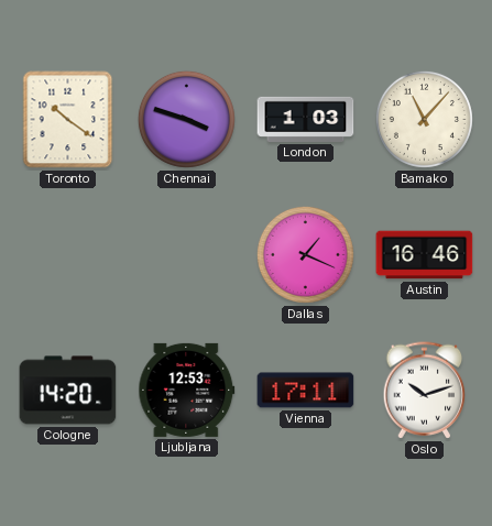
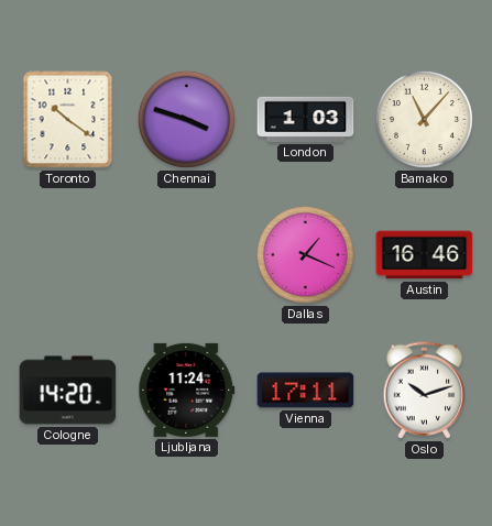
Ljubljana: 12:53 -> 11:24 (187, 390)
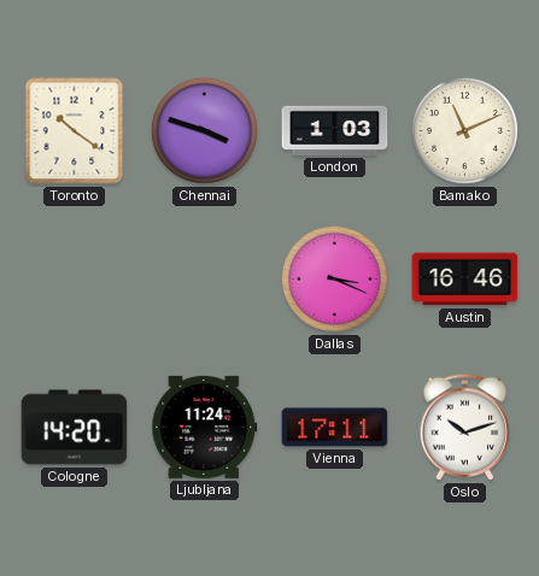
Bamako: 11:07 -> 11:11 (464, 130)
Dallas: 1:19 -> 3:19 (334, 278)
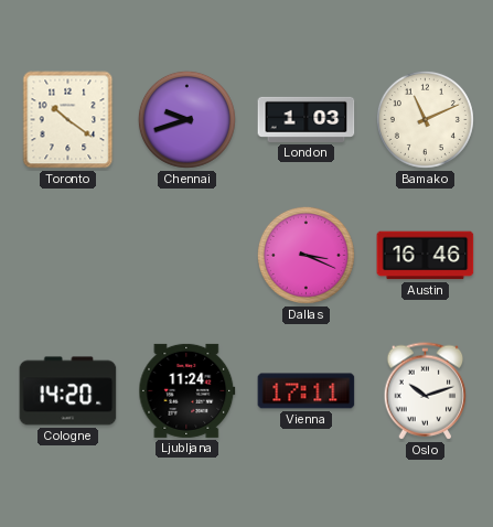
Chennai: 3:48 -> 9:42 (186, 119)
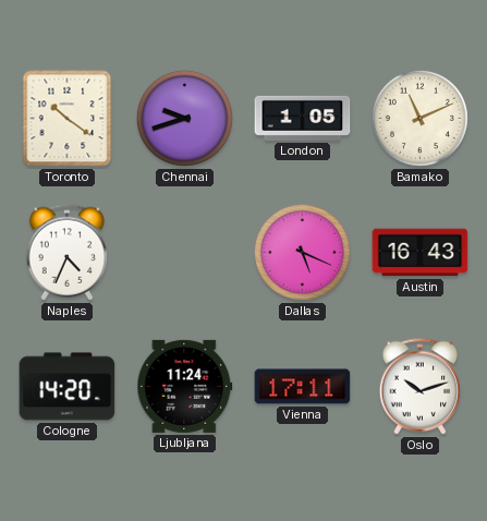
London: 1:03 -> 1:05 (303, 118)
Naples: none -> 4:34 (68, 253)
Dallas: 3:19 -> 5:19 (302, 252)
Austin: 16:46 -> 16:43 (421, 253)
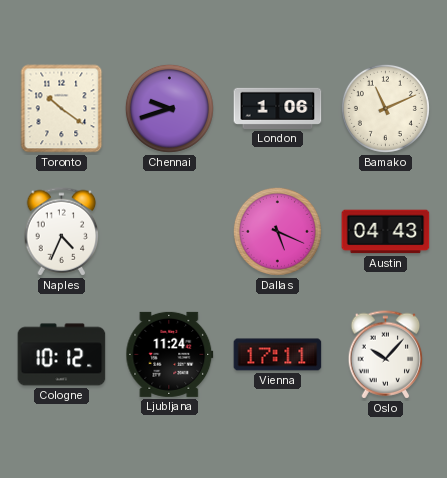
London: 1:05 -> 1:06 (278, 108)
Austin: 16:43 -> 04:43 (386, 232)
Cologne: 14:20 -> 10:12 (62, 355)
Oslo: 10:12 -> 10:07 (386, 355)
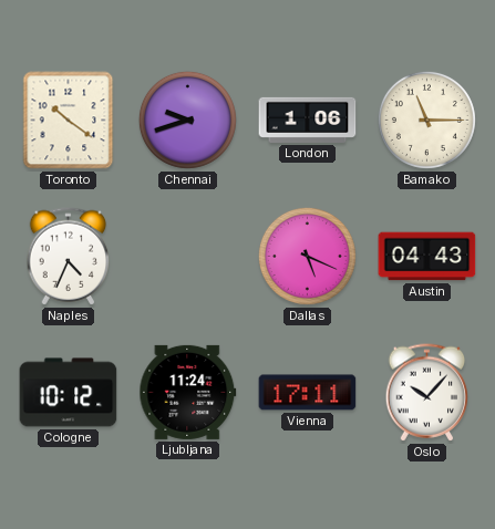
Bamako: 11:11 -> 11:15 (426, 120)
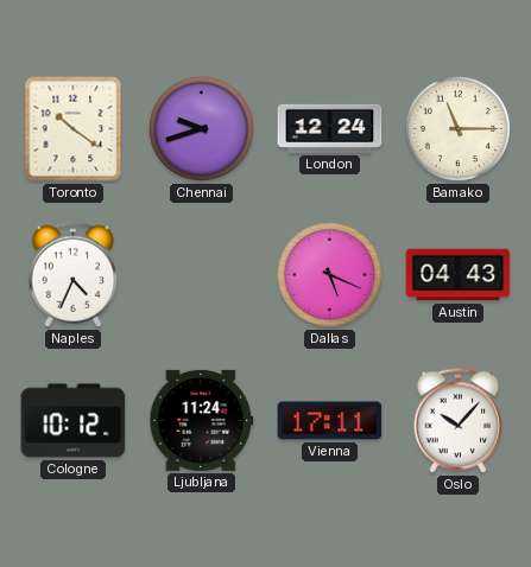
London: 1:06 -> 12:24 (330, 128)
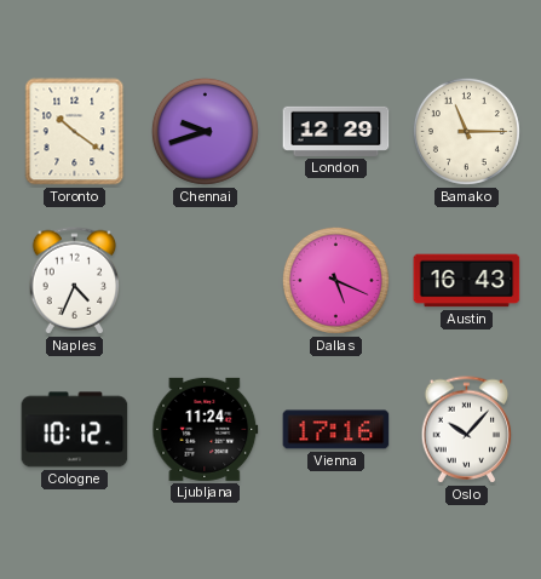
London: 12:24 -> 12:29 (336, 131)
Austin: 04:43 -> 16:43 (467, 281)
Vienna: 17:11 -> 17:16 (336, 430)
